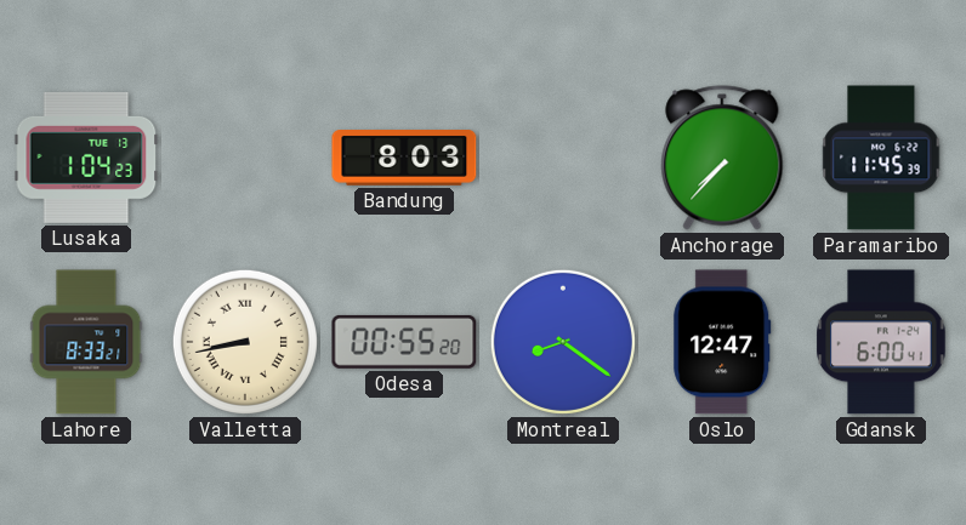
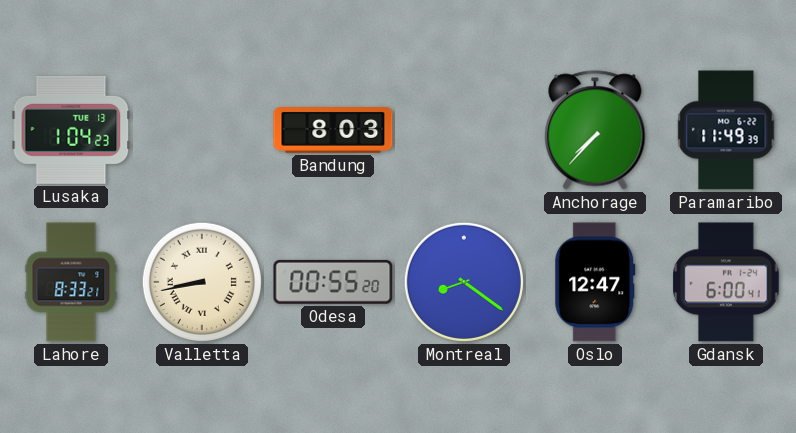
Paramaribo: 11:45 -> 11:49 (726, 130)
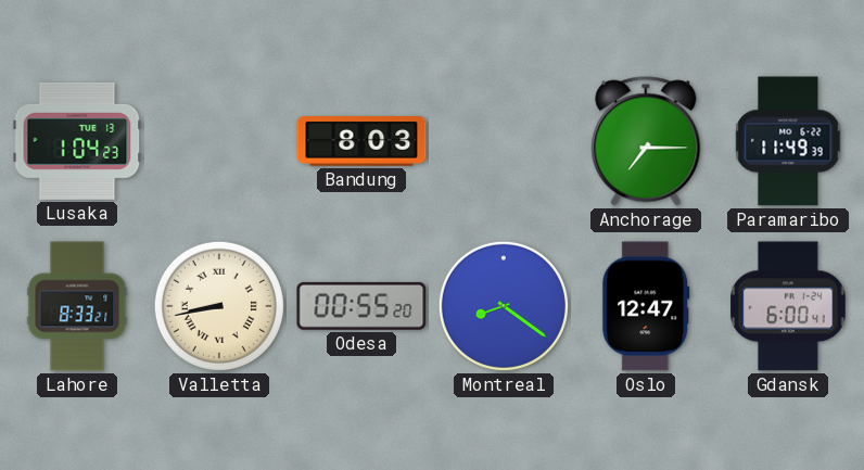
Anchorage: 7:37 -> 7:15 (646, 141)
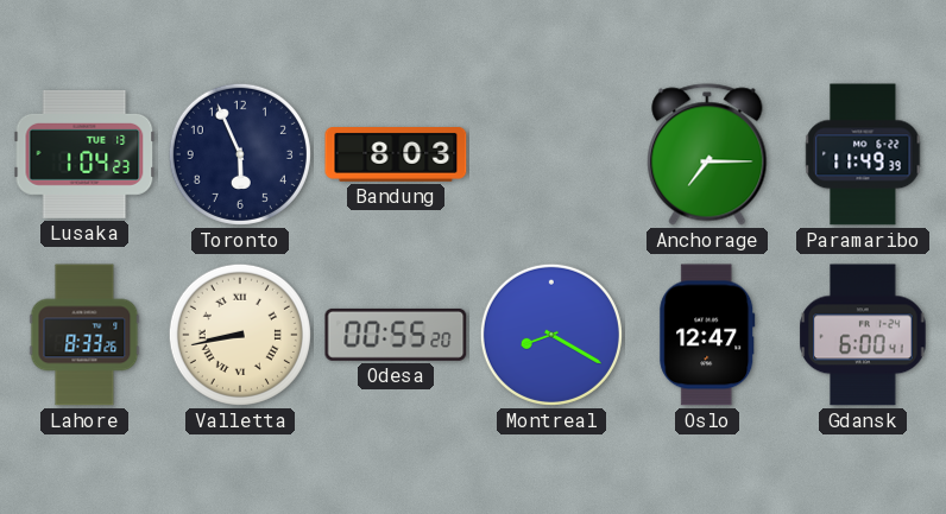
Toronto: none -> 5:56 (240, 154)
Lahore: 8:33:21 -> 8:33:26 (84, 335)
Montreal: 8:21 -> 8:20 (551, 335)
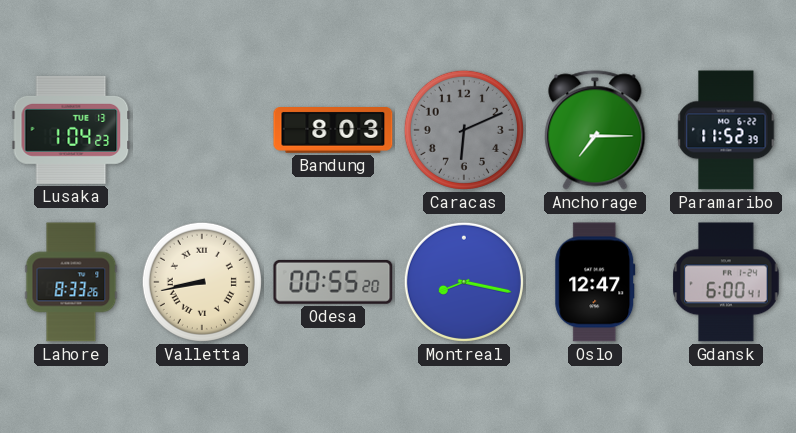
Toronto: 5:56 -> none (240, 154)
Caracas: none -> 6:11 (464, 130)
Paramaribo: 11:49 -> 11:52 (726, 130)
Montreal: 8:20 -> 8:17 (464, 282)
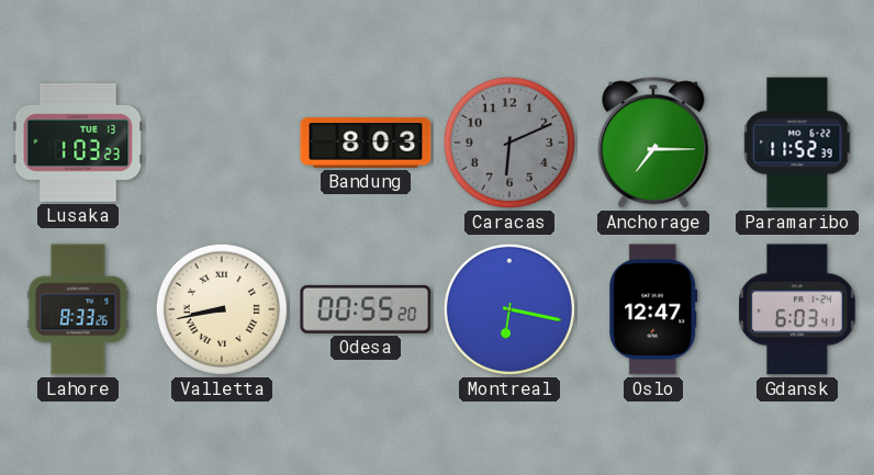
Lusaka: 1:04 -> 1:03 (78, 143)
Montreal: 8:17 -> 6:17 (509, 309)
Gdansk: 6:00 -> 6:03 (797, 309)
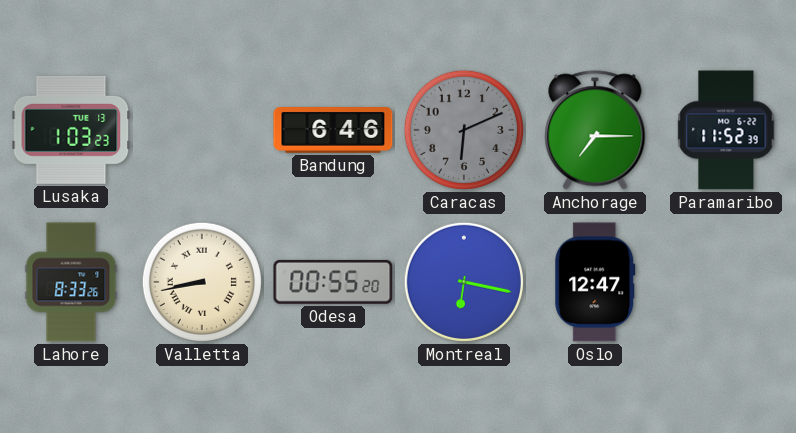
Bandung: 8:03 -> 6:46 (333, 131)
Gdansk: 6:03 -> none (797, 309)
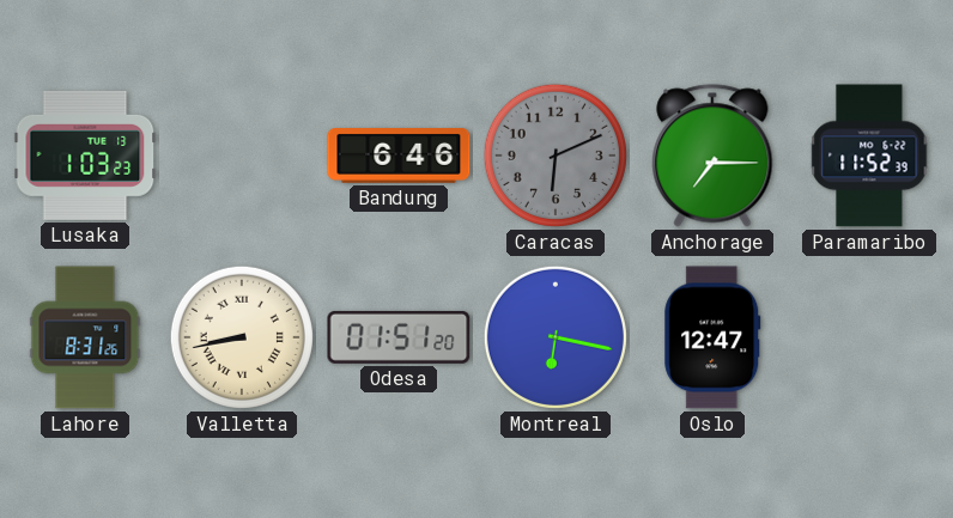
Lahore: 8:33 -> 8:31 (85, 337)
Odesa: 00:55 -> 01:51 (399, 337)
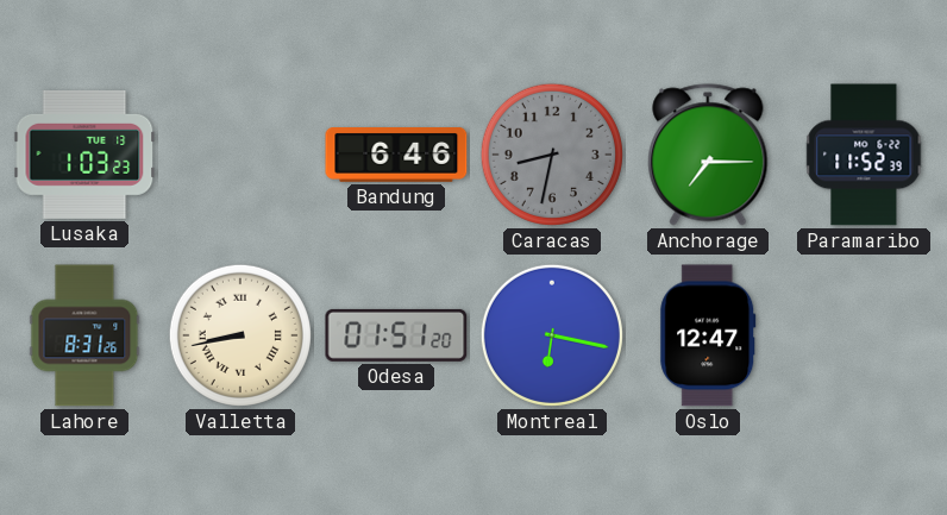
Caracas: 6:11 -> 8:32 (552, 155)
